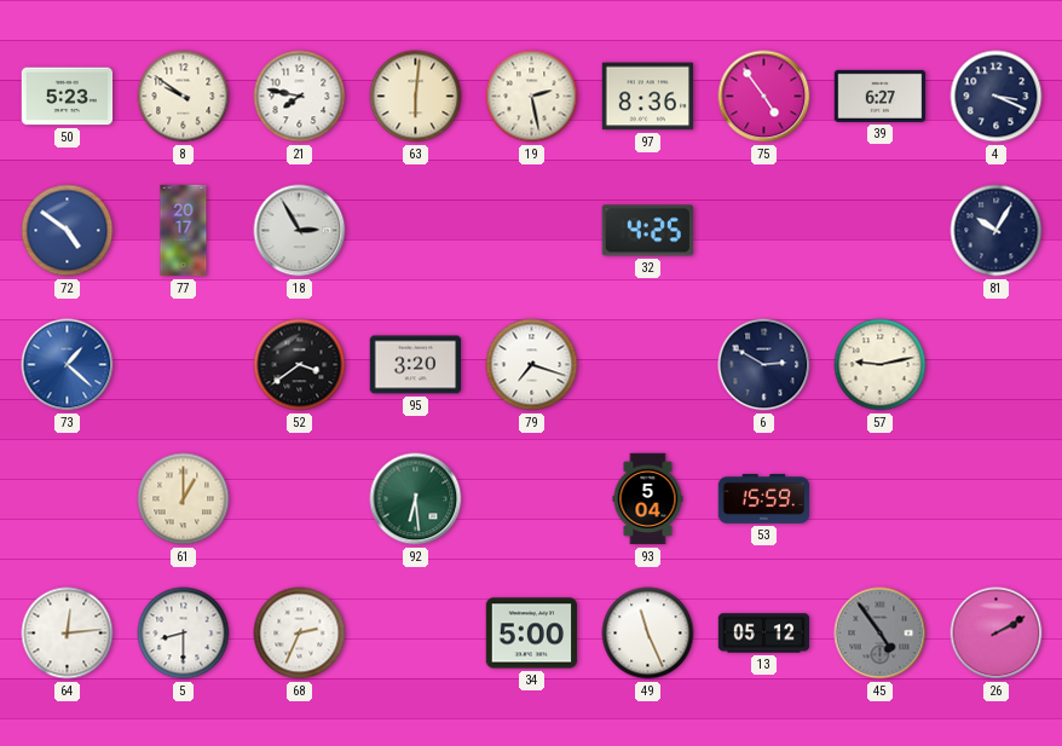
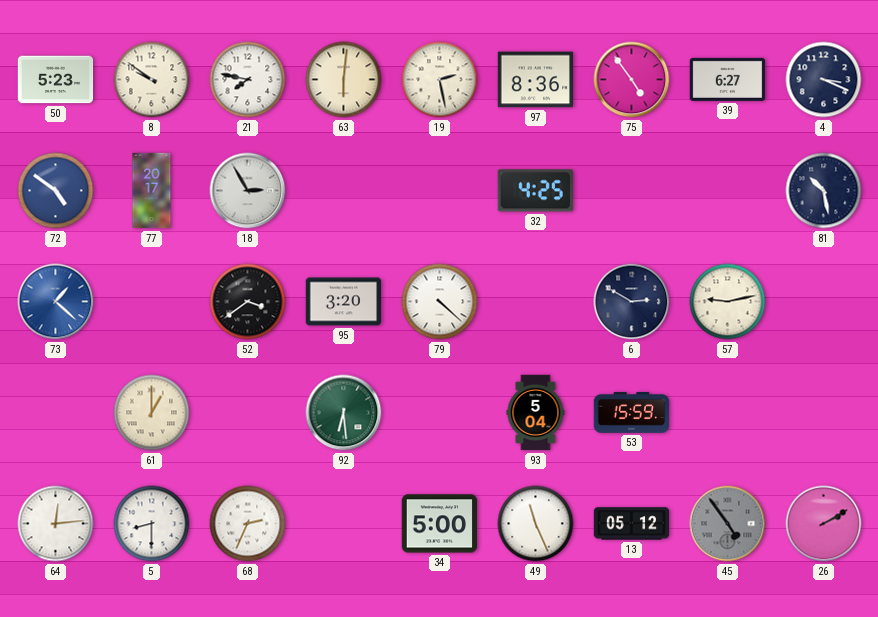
81: 10:05 -> 10:28 (824, 191)
79: 7:18 -> 4:22 (440, 302)
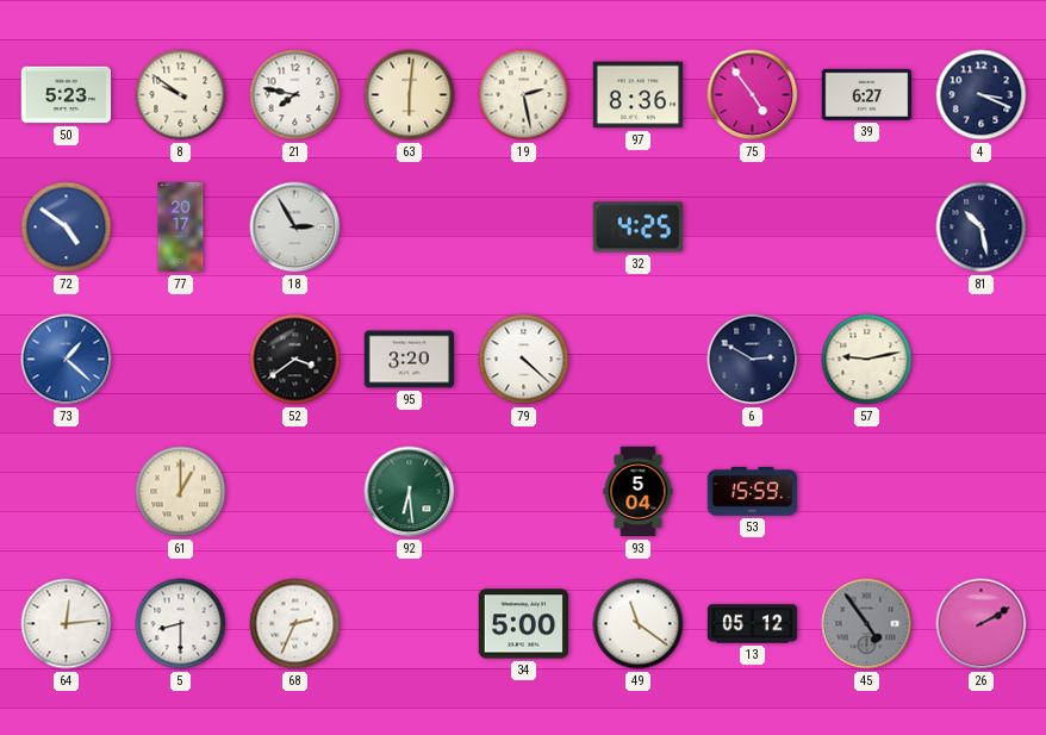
49: 11:26 -> 11:21 (639, 624)
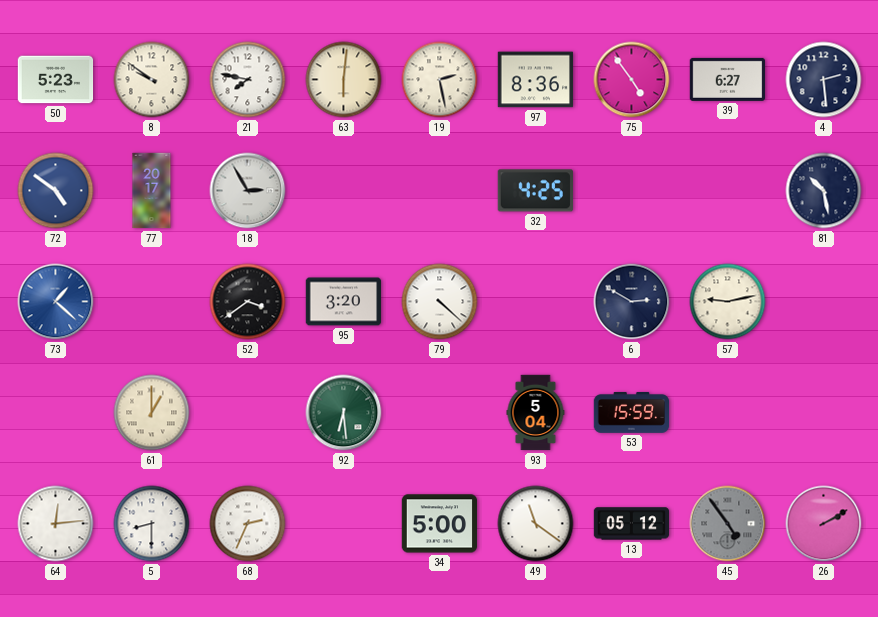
4: 3:19 -> 2:29 (824, 80)
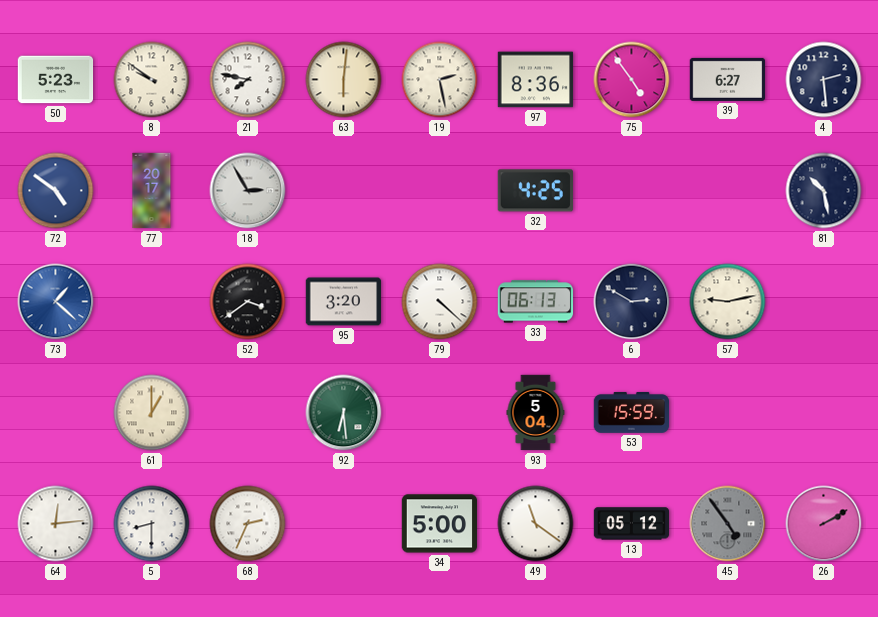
33: none -> 06:13 (536, 302)
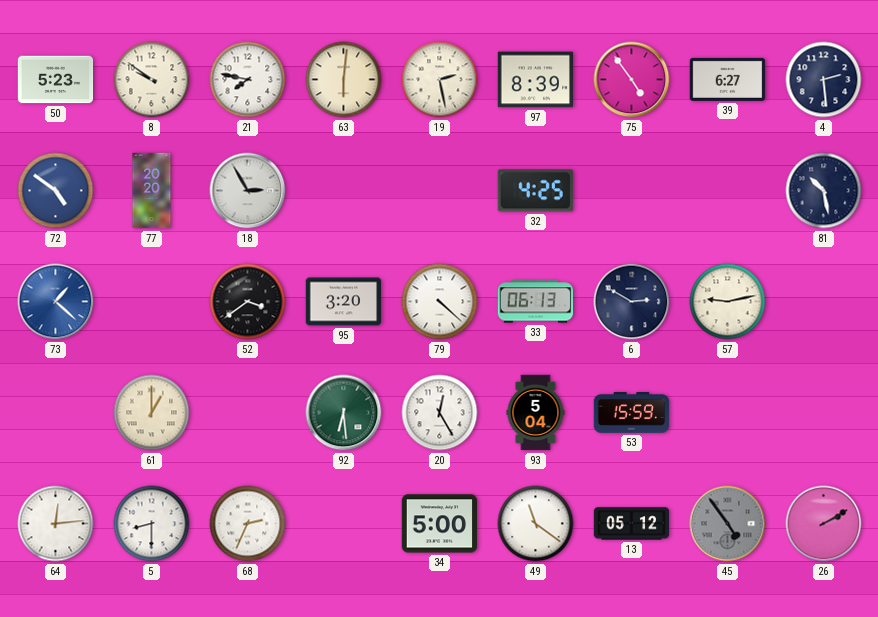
97: 8:36 -> 8:39 (536, 80)
77: 20:17 -> 20:20 (152, 191)
20: none -> 12:25 (440, 413)
